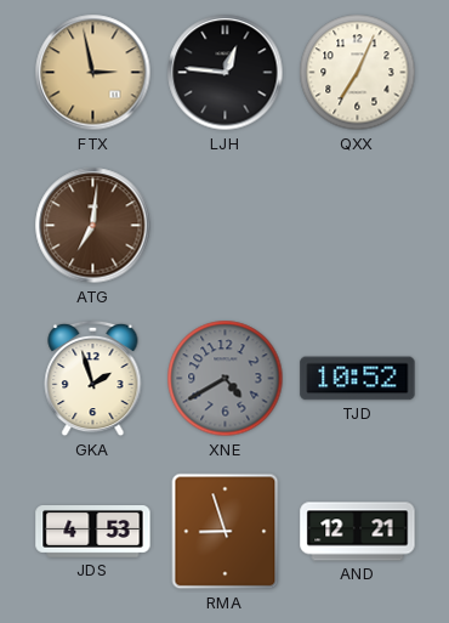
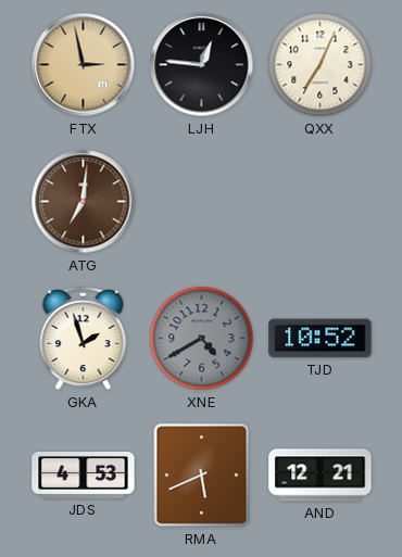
RMA: 8:57 -> 5:41 (202, 476)
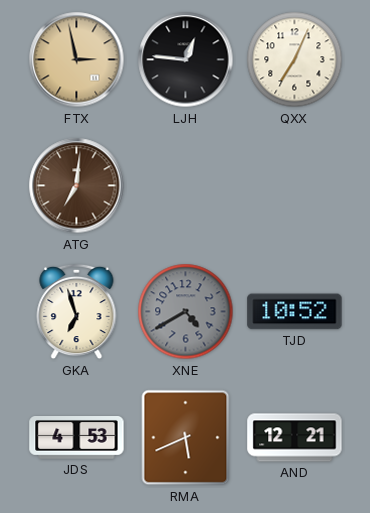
GKA: 1:57 -> 6:57 (77, 312)
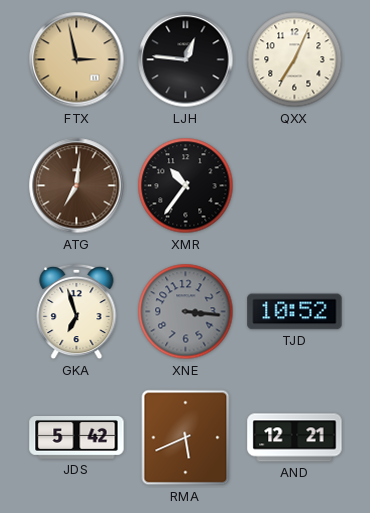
XMR: none -> 10:36 (186, 186)
XNE: 4:40 -> 3:16 (186, 312)
JDS: 4:53 -> 5:42 (77, 438)
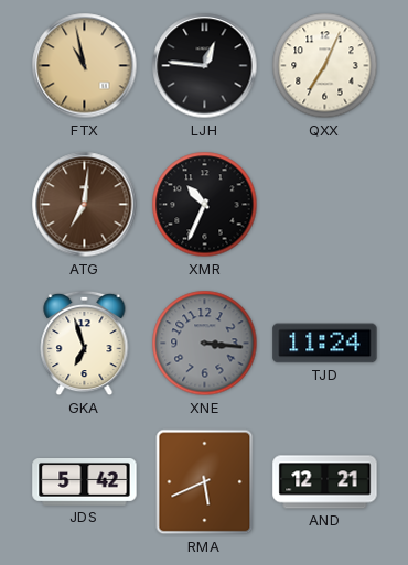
FTX: 2:58 -> 10:58 (85, 66)
XMR: 10:36 -> 10:34 (205, 205)
TJD: 10:52 -> 11:24 (325, 344)
